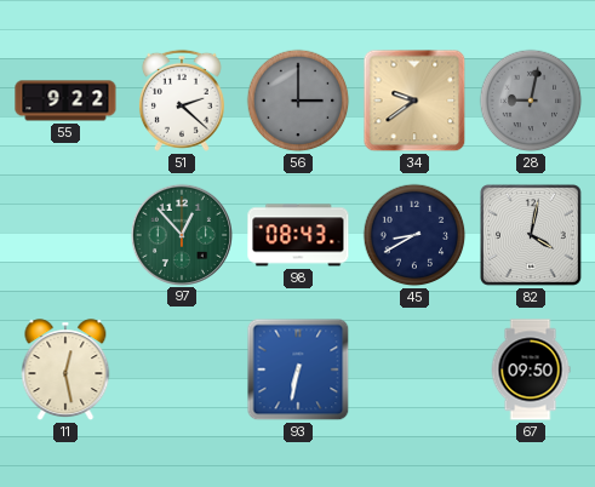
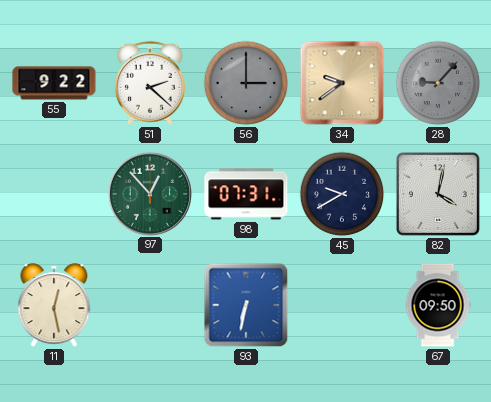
28: 9:02 -> 9:07 (438, 83)
98: 08:43 -> 07:31 (246, 194)
45: 8:40 -> 9:40 (342, 194)
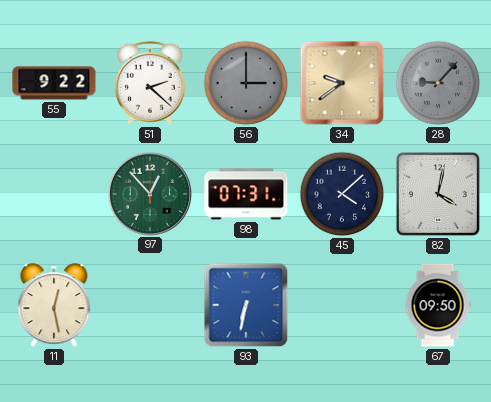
45: 9:40 -> 4:08 (342, 194)
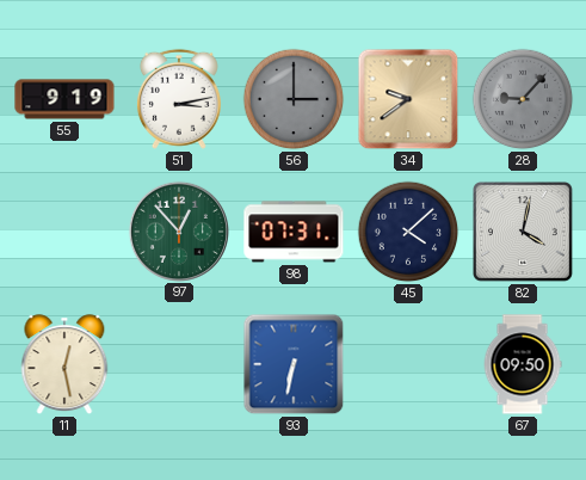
55: 9:22 -> 9:19 (64, 99)
51: 2:22 -> 3:13 (179, 99)
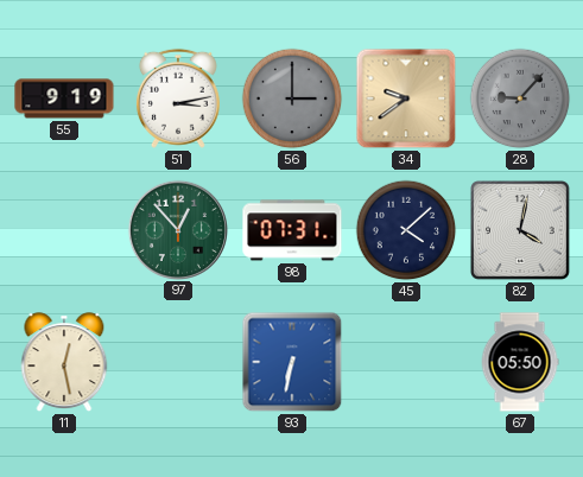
67: 09:50 -> 05:50 (520, 362)
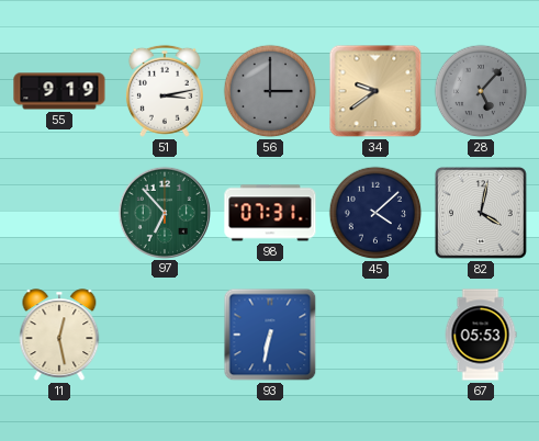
28: 9:07 -> 5:07 (481, 91)
97: 12:53 -> 6:53 (164, 212)
67: 05:50 -> 05:53 (481, 335)
